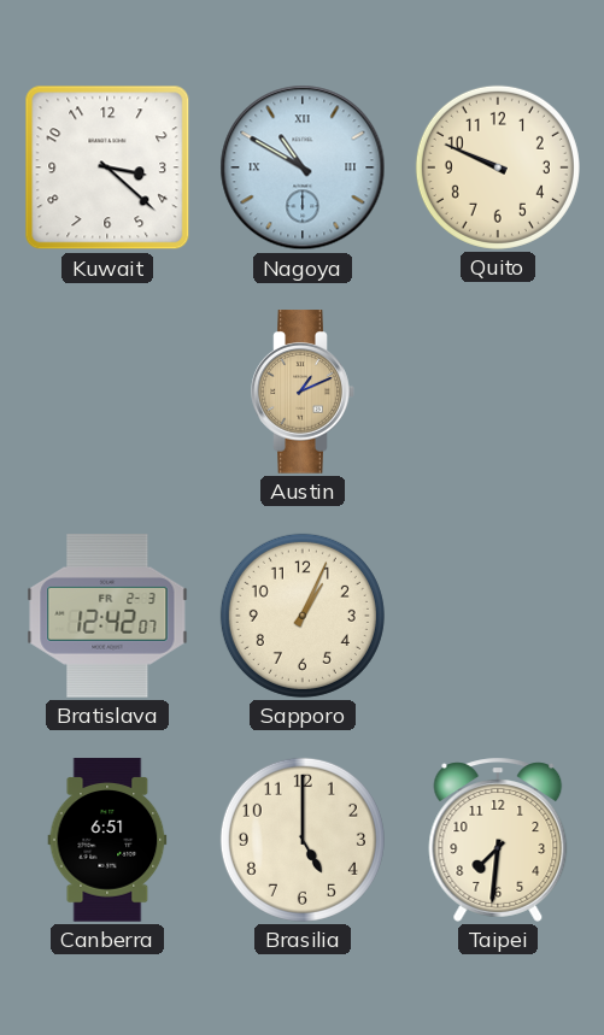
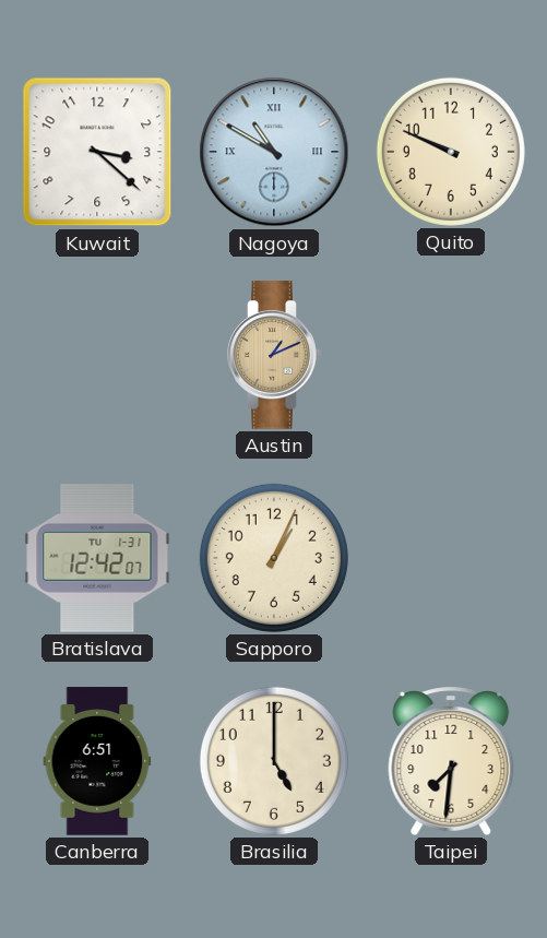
Bratislava date: FR 2-3 -> TU 1-31 (97, 558)
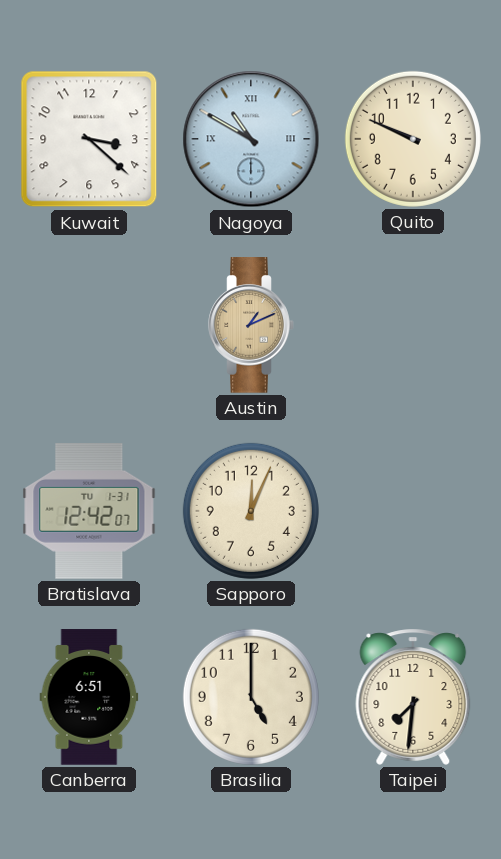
Sapporo: 1:04 -> 12:04 (251, 511)
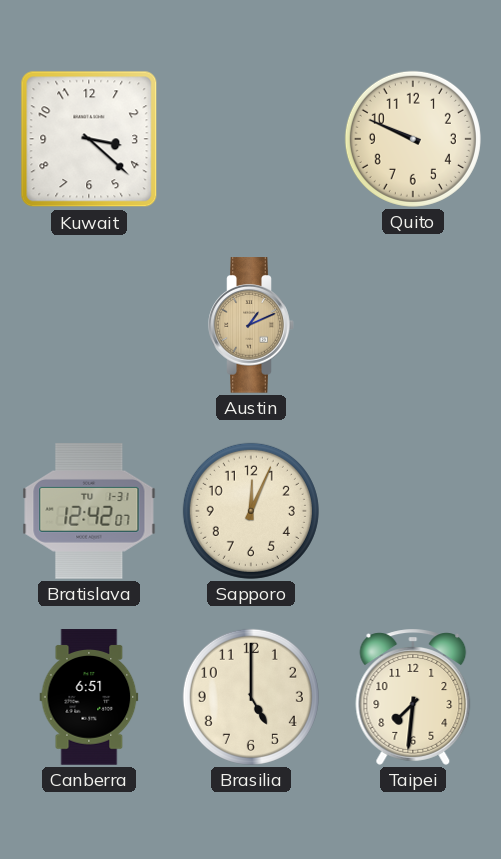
Nagoya: 10:50 -> none (251, 139)
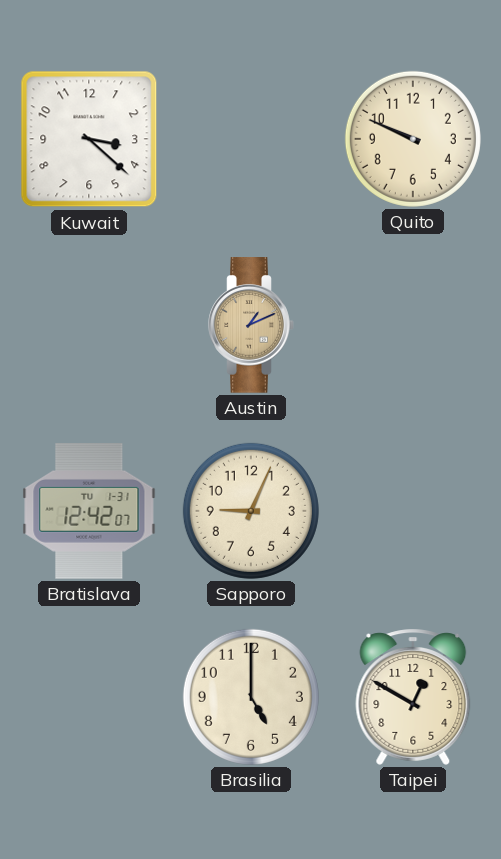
Sapporo: 12:04 -> 9:04 (251, 511)
Canberra: 6:51 -> none (89, 697)
Taipei: 7:31 -> 12:50 (413, 697)
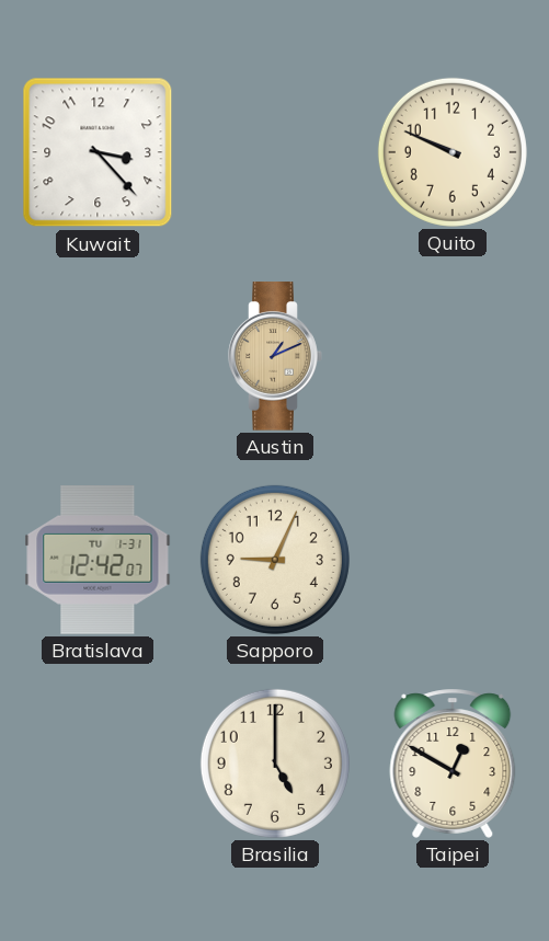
Kuwait: 3:22 -> 3:23 (98, 152)
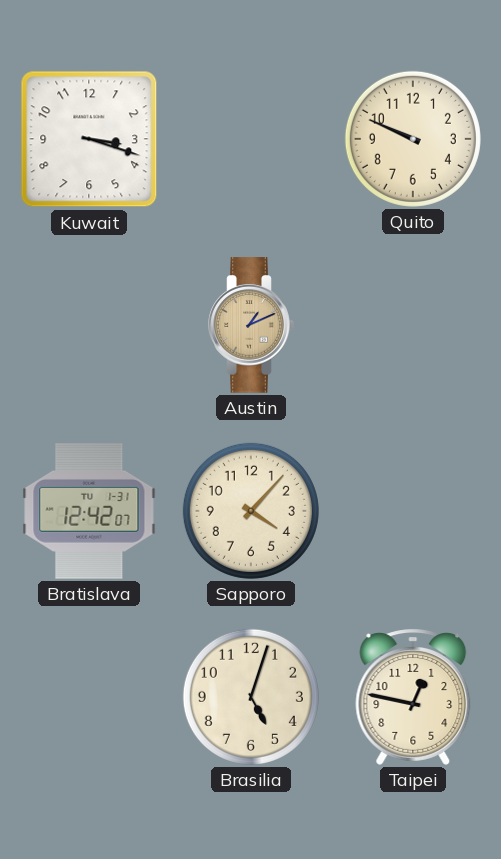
Kuwait: 3:23 -> 3:18 (89, 139)
Sapporo: 9:04 -> 4:07 (251, 511)
Brasilia: 5:00 -> 5:03 (251, 697)
Taipei: 12:50 -> 12:47 (413, 697)
